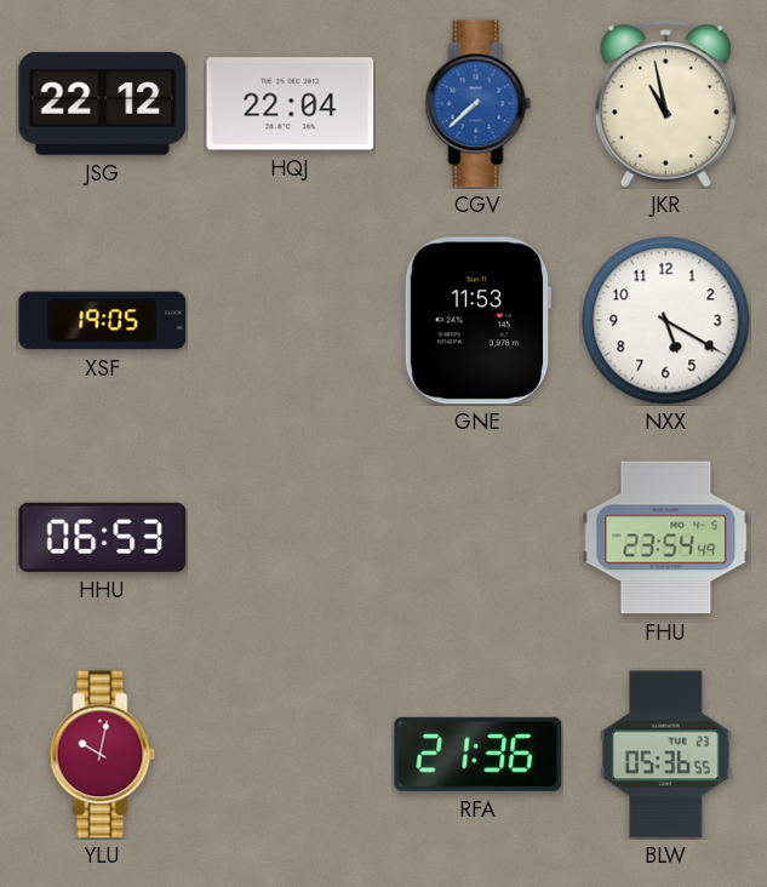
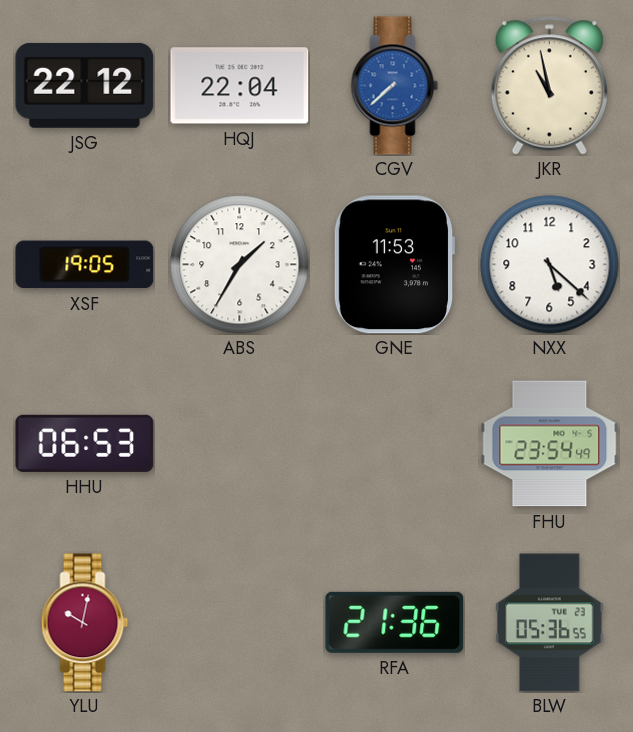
ABS: none -> 1:35 (240, 265)
NXX: 5:20 -> 5:22 (550, 265)
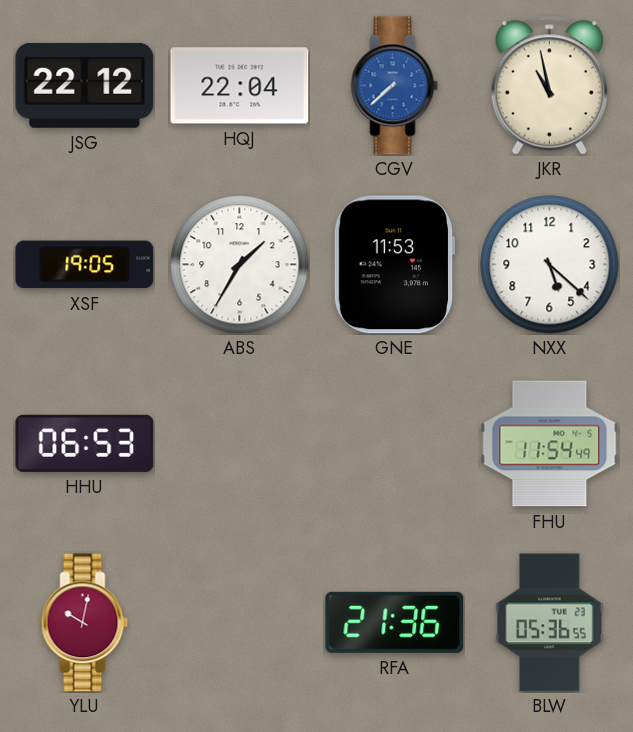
FHU: 23:54 -> 11:54 (550, 444)
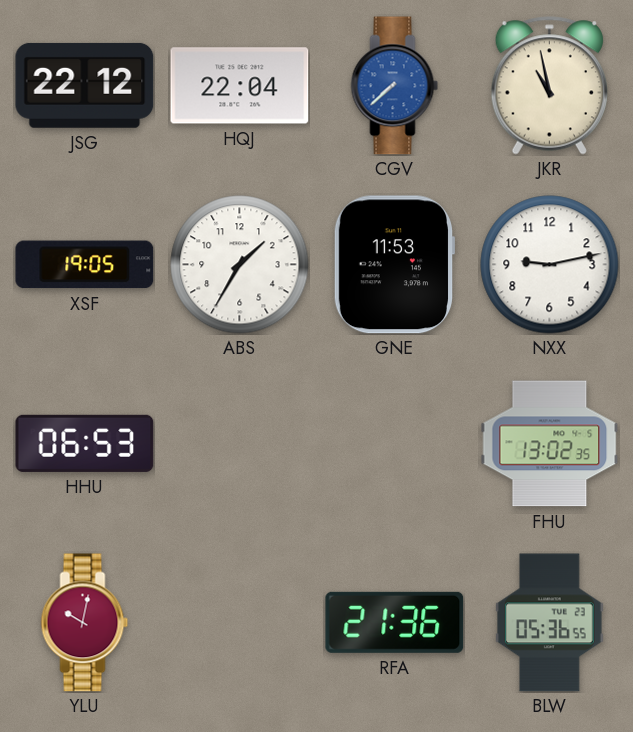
NXX: 5:22 -> 9:13 (550, 265)
FHU: 11:54 -> 13:02 (550, 444)
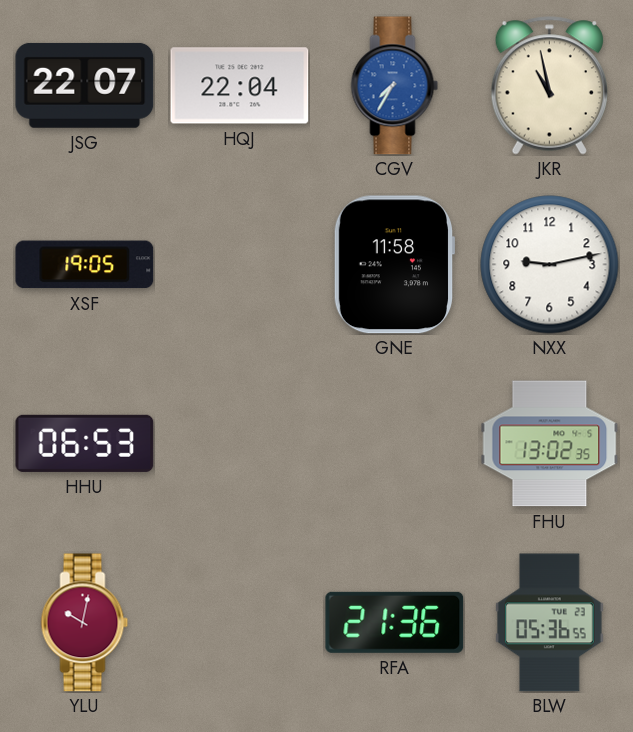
JSG: 22:12 -> 22:07 (85, 85)
CGV: 7:38 -> 7:35 (395, 86)
ABS: 1:35 -> none (240, 265)
GNE: 11:53 -> 11:58 (394, 265)
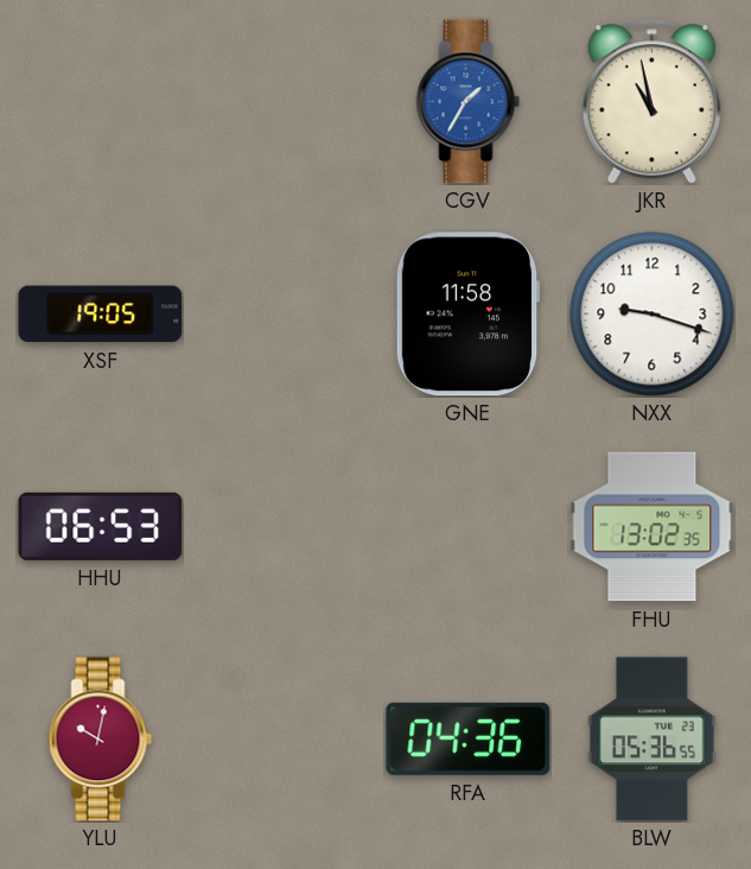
JSG: 22:07 -> none (85, 85)
HQJ: 22:04 -> none (240, 86)
CGV: 7:35 -> 1:35 (469, 102)
NXX: 9:13 -> 9:18 (653, 315)
RFA: 21:36 -> 04:36 (469, 738)
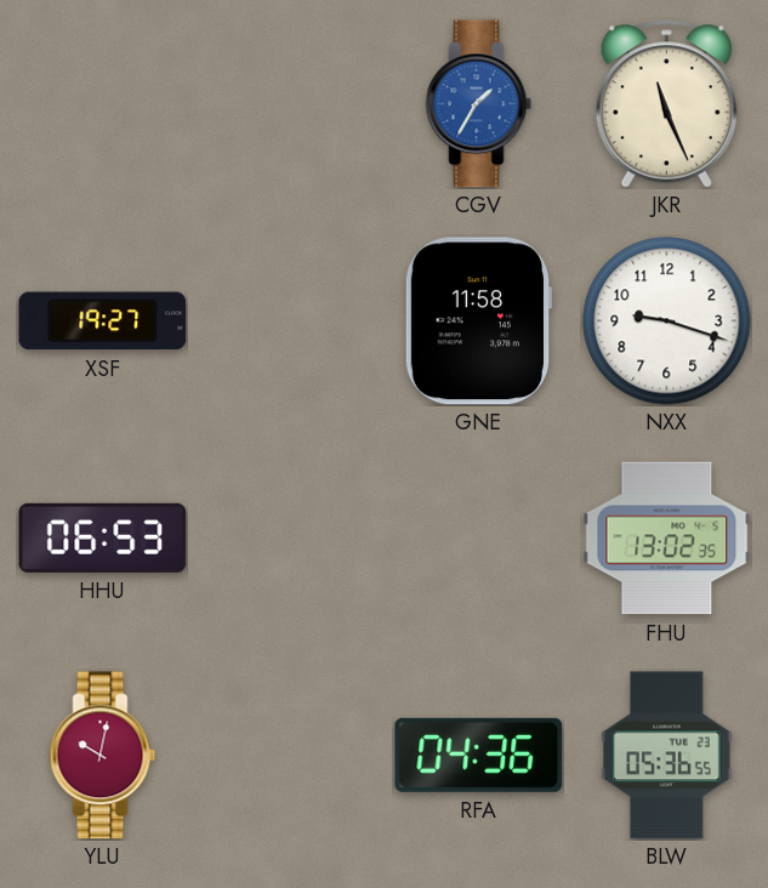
JKR: 10:58 -> 11:26 (666, 104)
XSF: 19:05 -> 19:27 (103, 321)
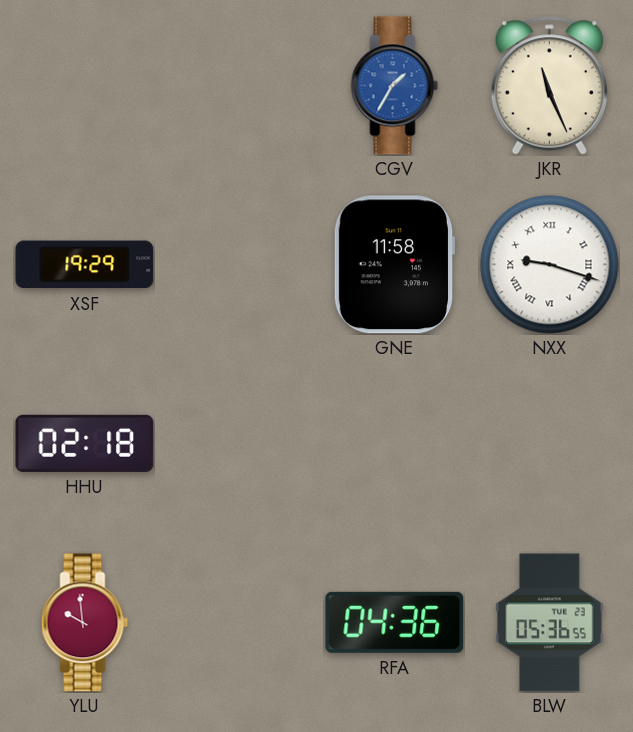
XSF: 19:27 -> 19:29 (85, 265)
NXX numerals: Arabic -> Roman (550, 265)
HHU: 06:53 -> 02:18 (85, 443)
FHU: 13:02 -> none (667, 539)
YLU: 10:02 -> 9:59 (85, 623)
